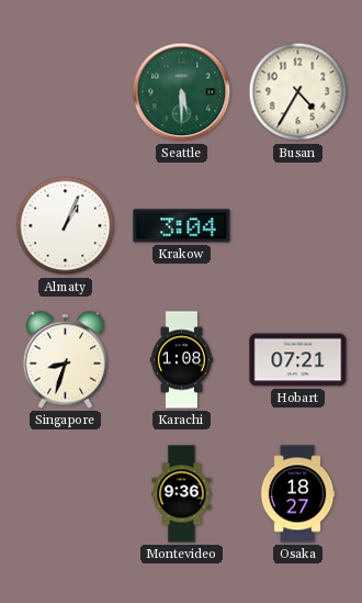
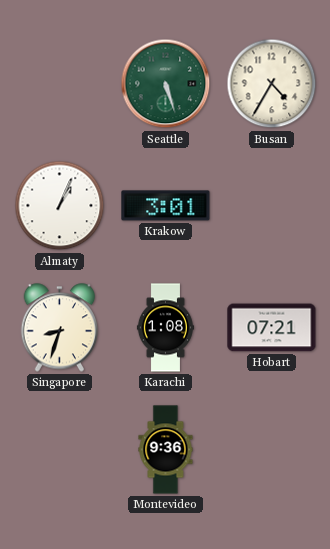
Seattle: 5:30 -> 5:27 (166, 84)
Krakow: 3:04 -> 3:01 (166, 206)
Osaka: 18:27 -> none (297, 494)
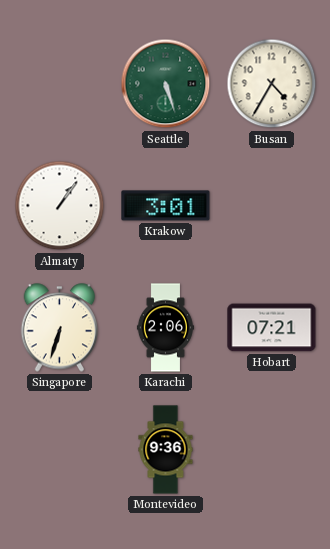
Almaty: 1:04 -> 1:06 (60, 206)
Singapore: 8:33 -> 6:33 (60, 328)
Karachi: 1:08 -> 2:06 (165, 328)
